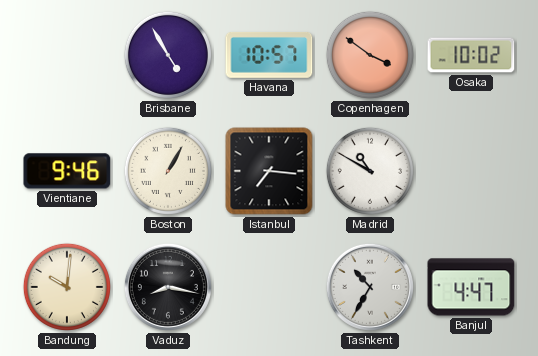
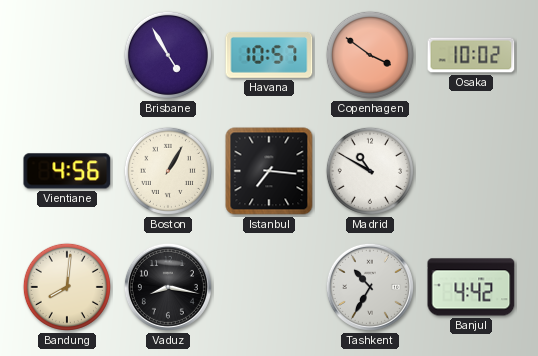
Vientiane: 9:46 -> 4:56 (67, 171)
Bandung: 10:01 -> 8:01 (67, 287)
Banjul: 4:47 -> 4:42 (471, 287)
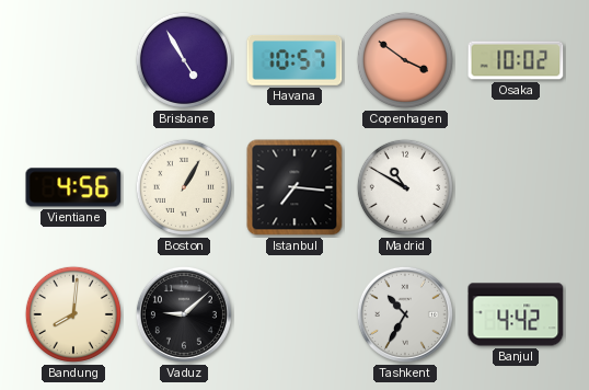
Vaduz: 8:17 -> 9:08 (184, 314)
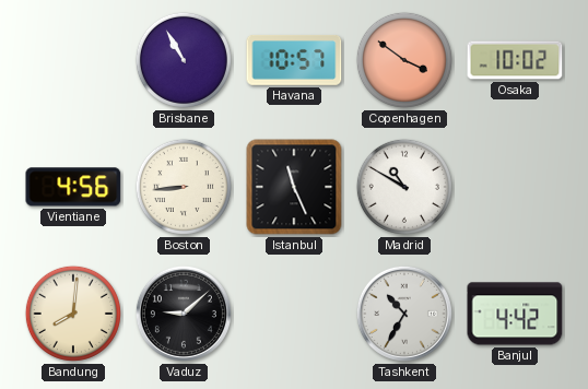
Brisbane: 4:55 -> 10:55 (184, 60)
Boston: 1:05 -> 8:44 (184, 187)
Istanbul: 7:16 -> 11:26 (294, 187)
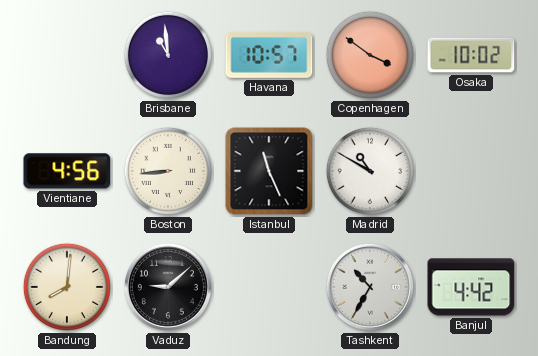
Brisbane: 10:55 -> 10:59 (168, 55)
